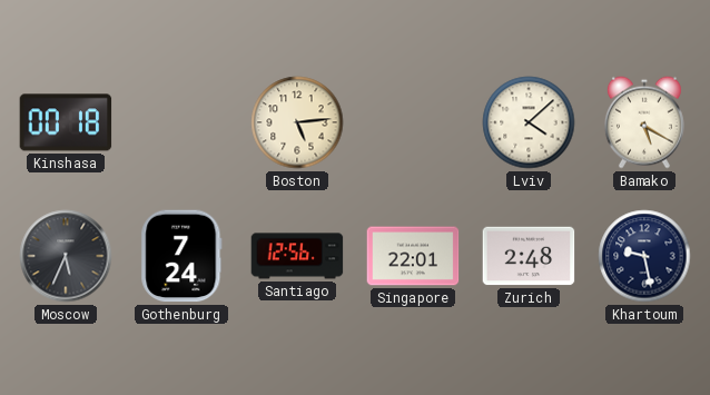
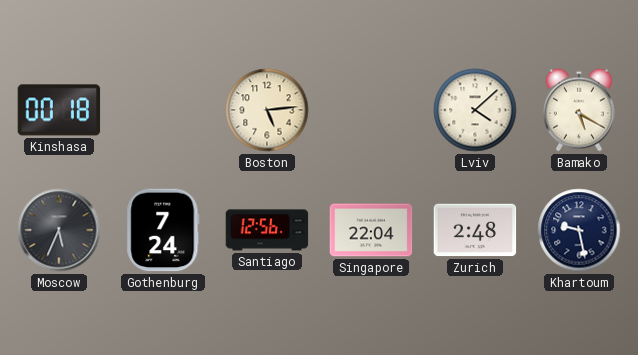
Singapore: 22:01 -> 22:04 (371, 230)
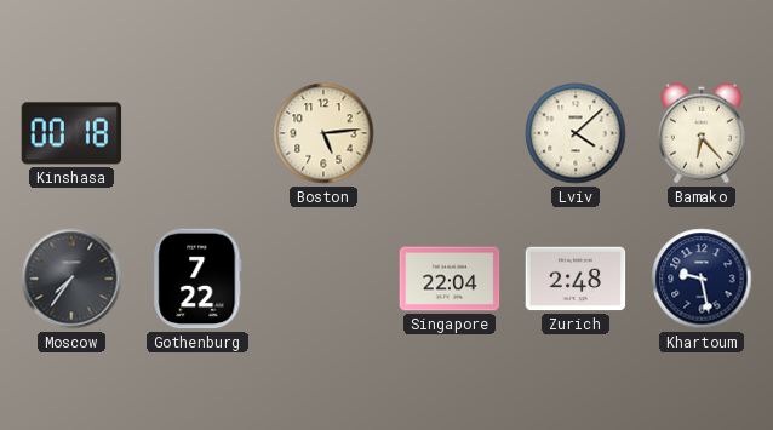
Bamako: 5:20 -> 6:23 (702, 133)
Moscow: 5:34 -> 7:36 (71, 279)
Gothenburg: 7:24 -> 7:22 (197, 279)
Santiago: 12:56 -> none (267, 230)
